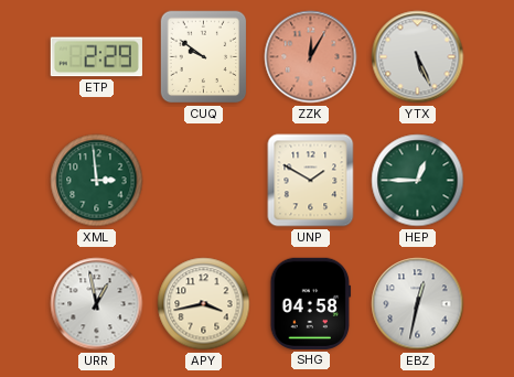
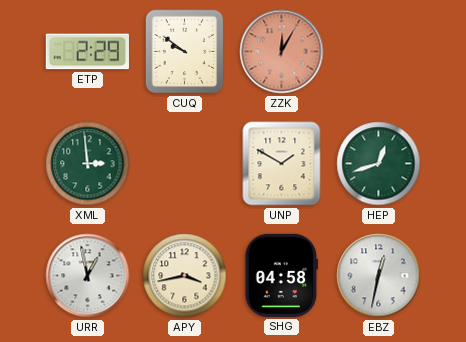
YTX: 5:26 -> none (418, 57)
HEP: 12:45 -> 12:42 (379, 164)
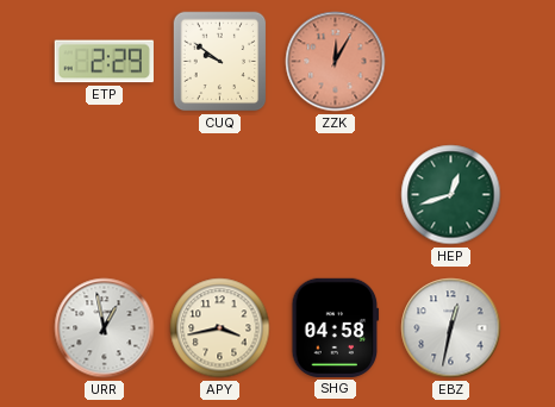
XML: 2:59 -> none (88, 164)
UNP: 1:50 -> none (282, 164)
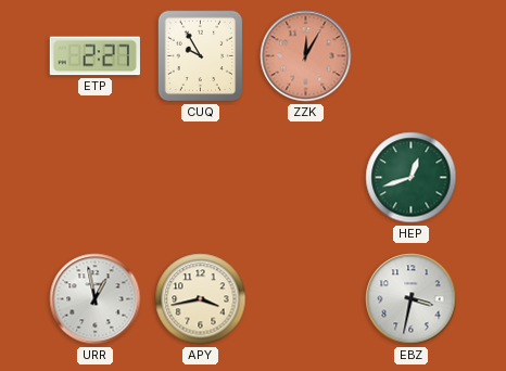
ETP: 2:29 -> 2:27 (94, 56)
CUQ: 9:51 -> 9:55 (201, 56)
SHG: 04:58 -> none (336, 327)
EBZ: 12:32 -> 3:32 (412, 299)
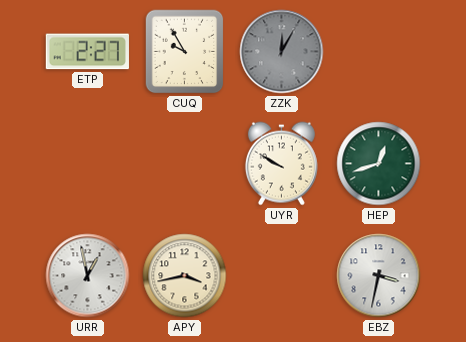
ZZK dial: salmon -> grey (282, 52)
UYR: none -> 9:50 (281, 164)
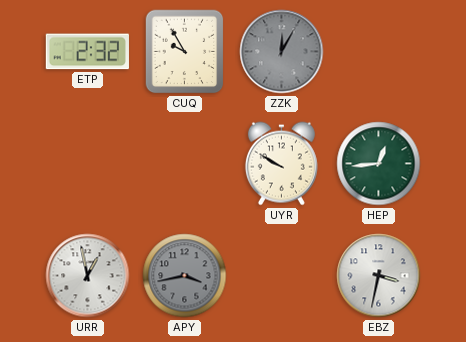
ETP: 2:27 -> 2:32 (87, 52)
HEP: 12:42 -> 12:44 (379, 164)
APY dial: cream -> grey (185, 276)
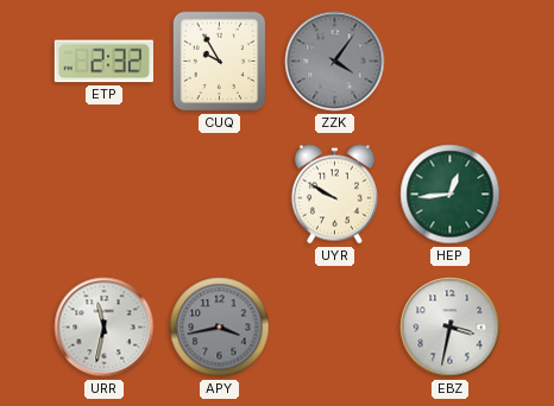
ZZK: 12:05 -> 4:06 (335, 62)
URR: 12:58 -> 11:32 (105, 328)
